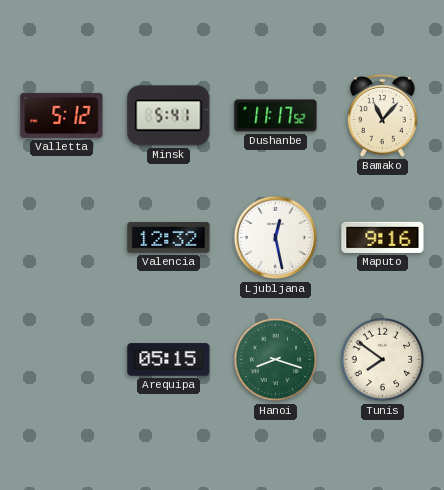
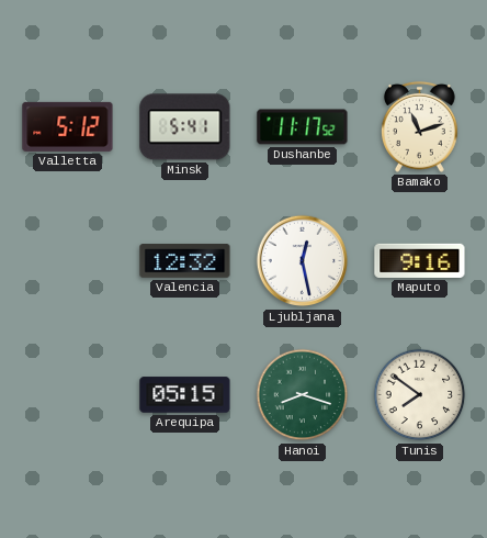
Bamako: 11:07 -> 11:12 (419, 126)
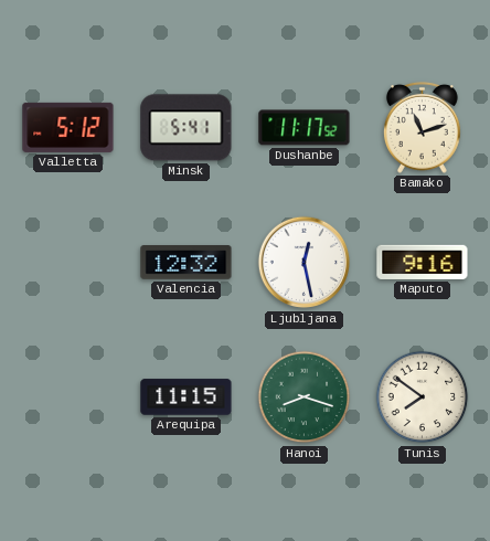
Arequipa: 05:15 -> 11:15 (187, 397)
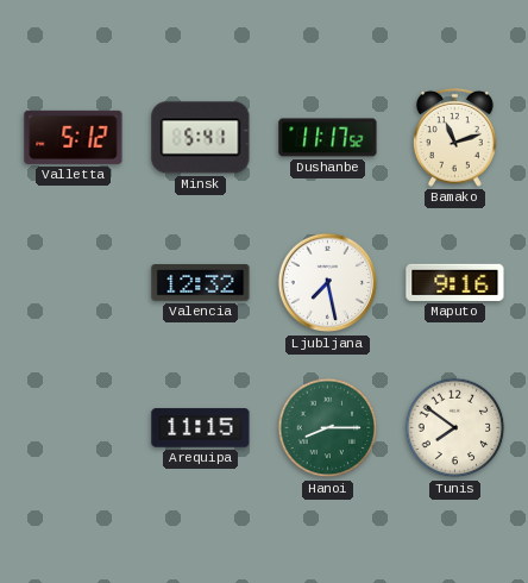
Ljubljana: 12:28 -> 7:28 (328, 283)
Hanoi: 8:18 -> 8:15 (328, 428)
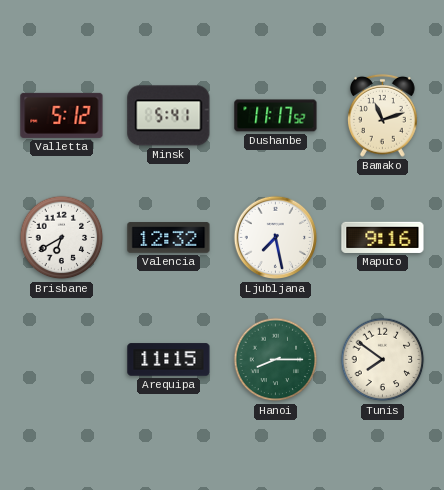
Brisbane: none -> 6:40 (62, 238)
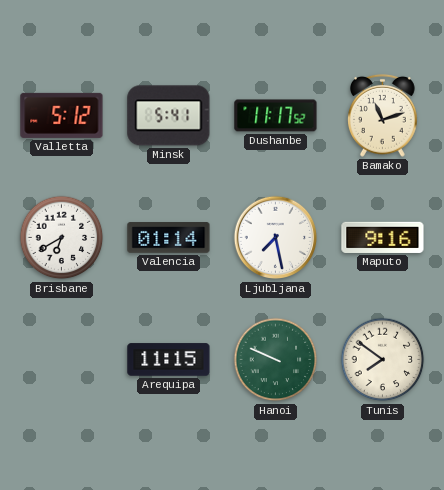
Valencia: 12:32 -> 01:14 (169, 238)
Hanoi: 8:15 -> 9:49 (276, 360)
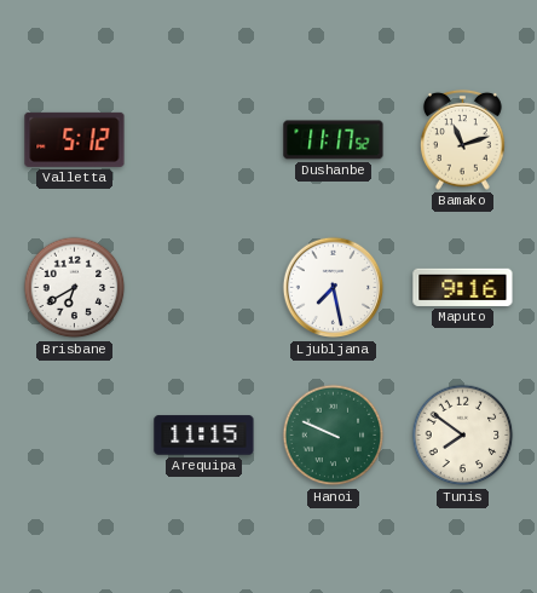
Minsk: 5:41 -> none (169, 116)
Valencia: 01:14 -> none (169, 238)
